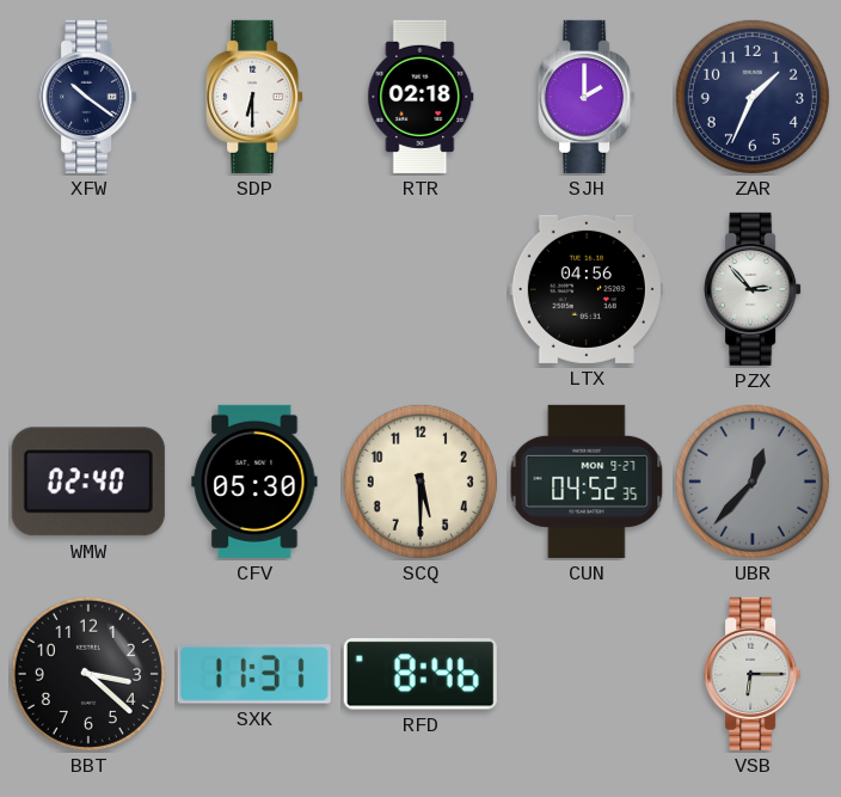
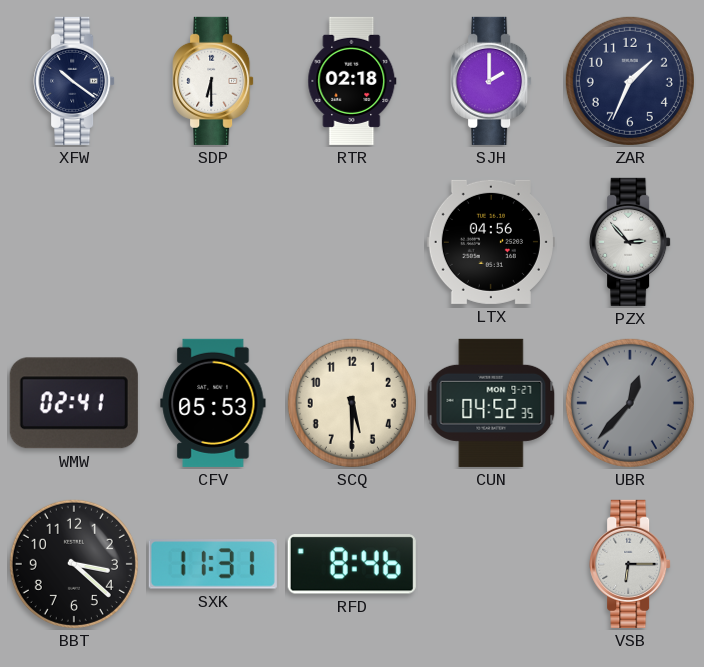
WMW: 02:40 -> 02:41 (74, 403)
CFV: 05:30 -> 05:53 (213, 403)
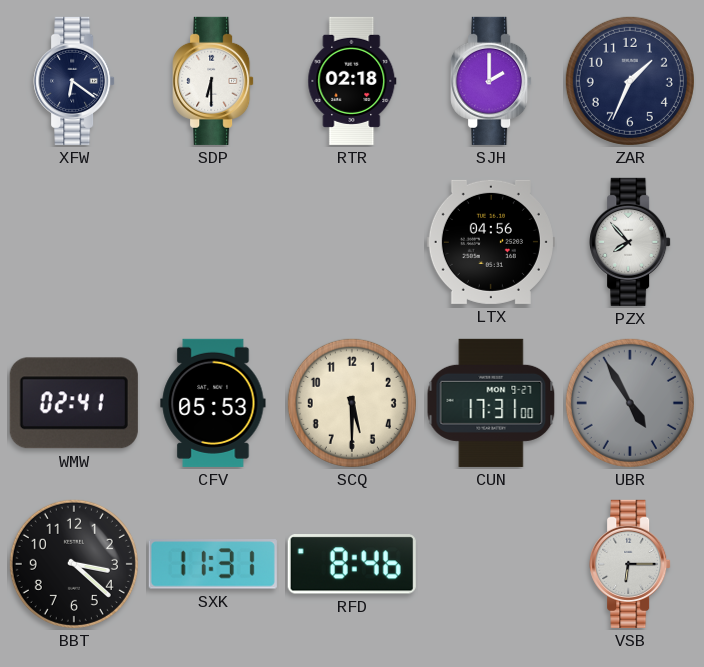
XFW: 10:21 -> 6:21 (74, 81)
PZX: 2:53 -> 7:53 (630, 242)
CUN: 04:52 -> 17:31 (491, 403)
UBR: 12:37 -> 4:55 (630, 403)
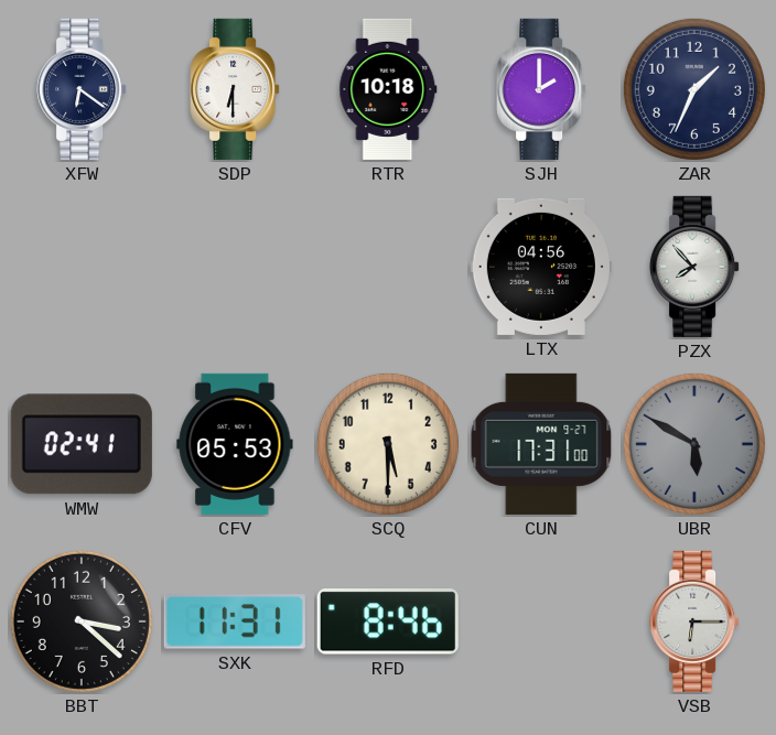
RTR: 02:18 -> 10:18 (388, 89)
UBR: 4:55 -> 5:50 (694, 444)
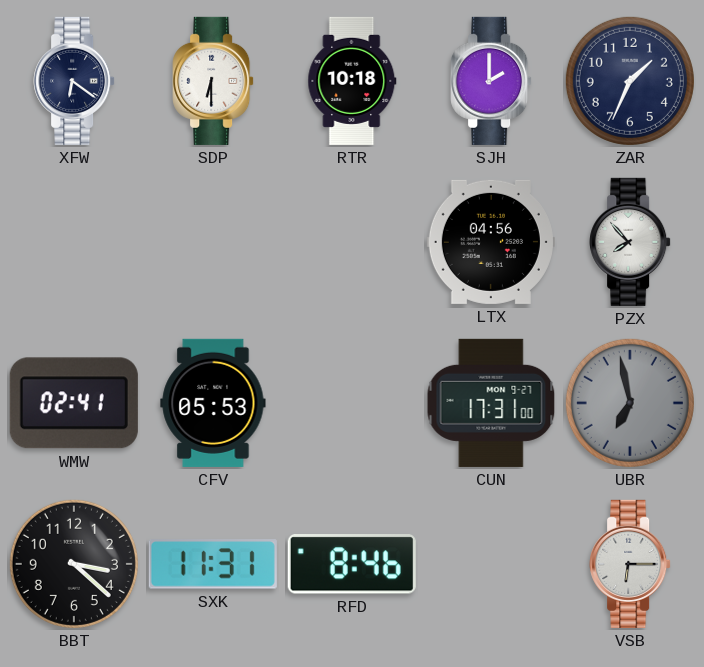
SCQ: 5:30 -> none (388, 444)
UBR: 5:50 -> 6:58 (630, 403)
